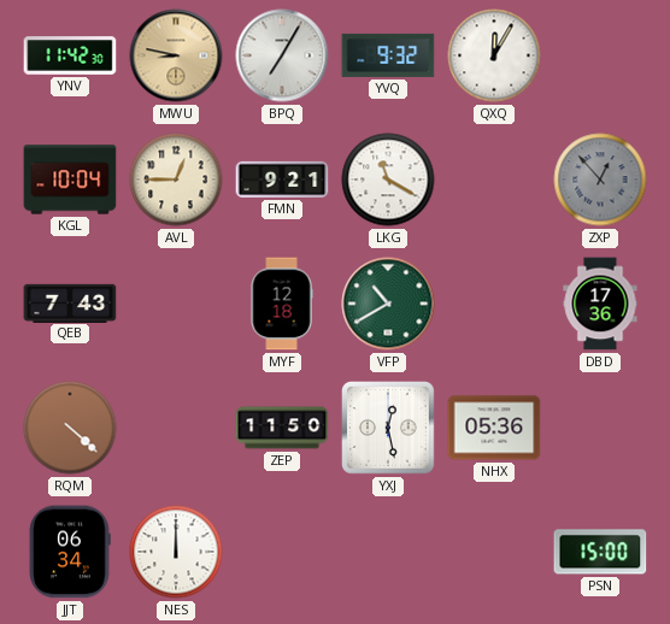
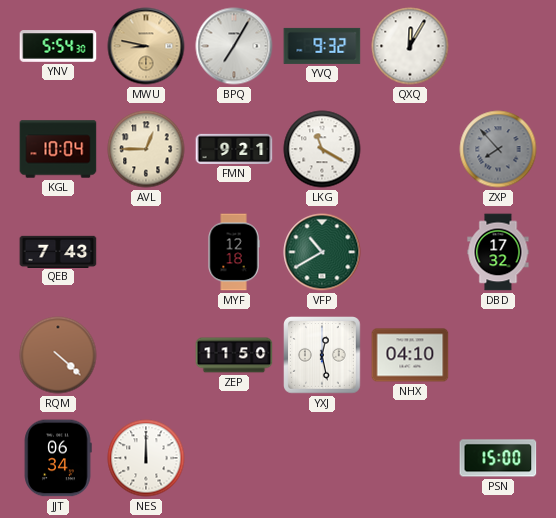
YNV: 11:42 -> 5:54 (58, 46)
ZXP: 12:53 -> 7:53 (498, 149)
DBD: 17:36 -> 17:32 (498, 252)
NHX: 05:36 -> 04:10 (410, 355)
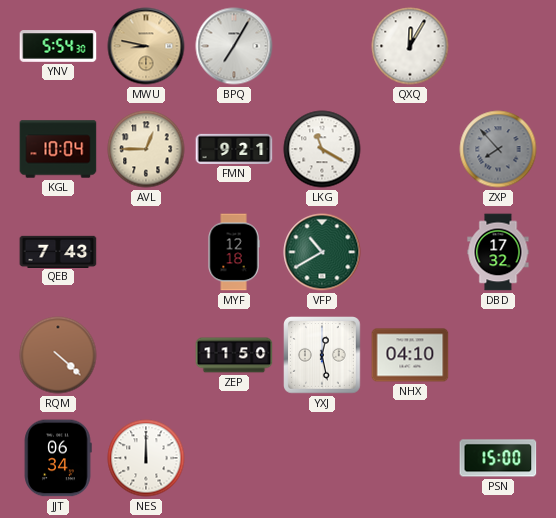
YVQ: 9:32 -> none (322, 46)
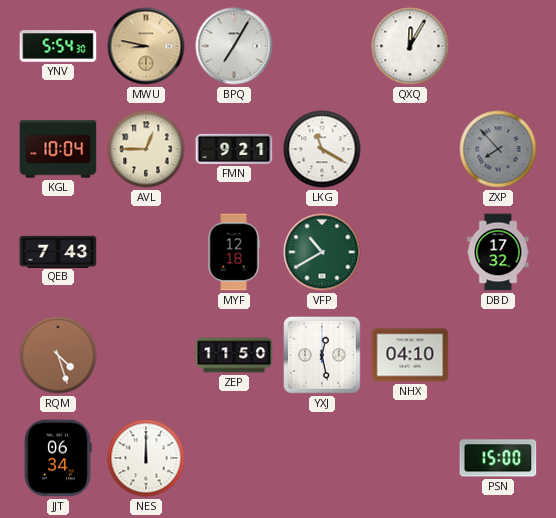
RQM: 4:22 -> 4:27 (58, 355)
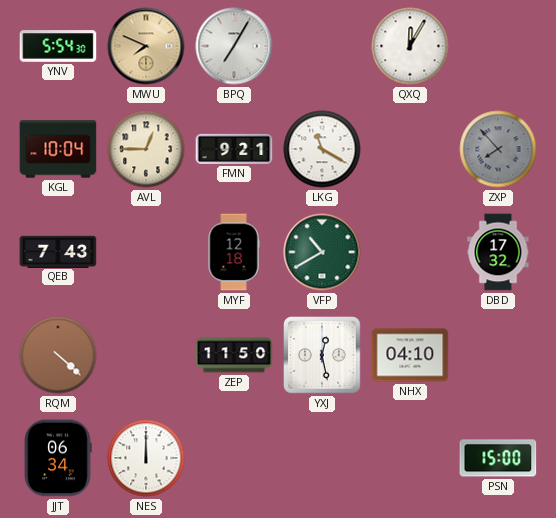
MWU: 8:47 -> 7:49 (146, 46)
RQM: 4:27 -> 4:22 (58, 355)
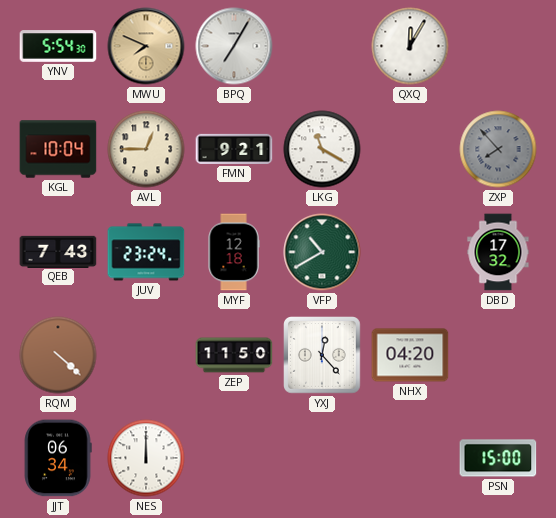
JUV: none -> 23:24 (146, 252)
YXJ: 12:28 -> 12:23 (323, 356)
NHX: 04:10 -> 04:20 (410, 355)
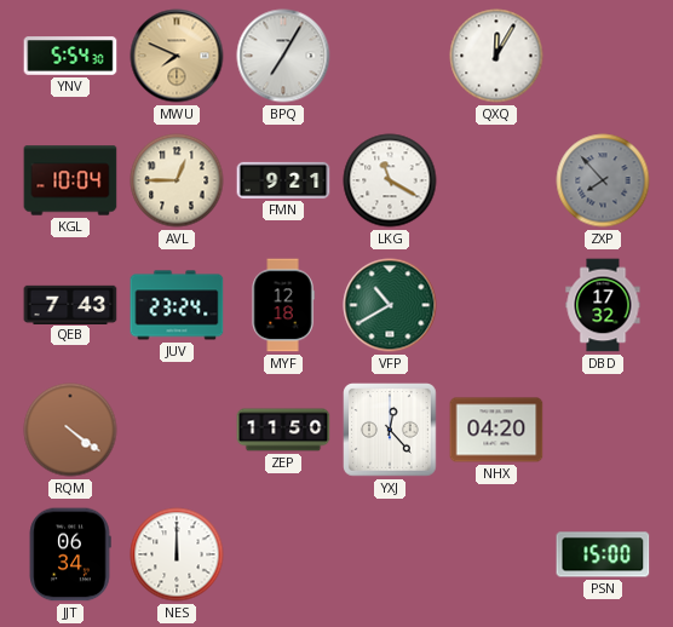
RQM: 4:22 -> 4:21 (70, 430)
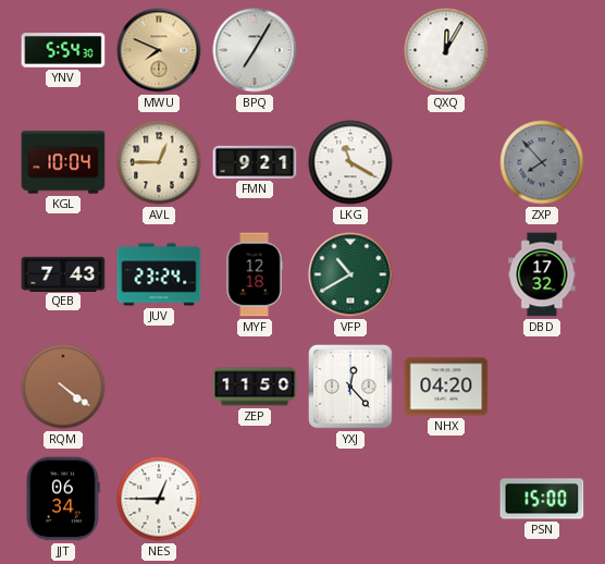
NES: 12:00 -> 12:45 (159, 499)
